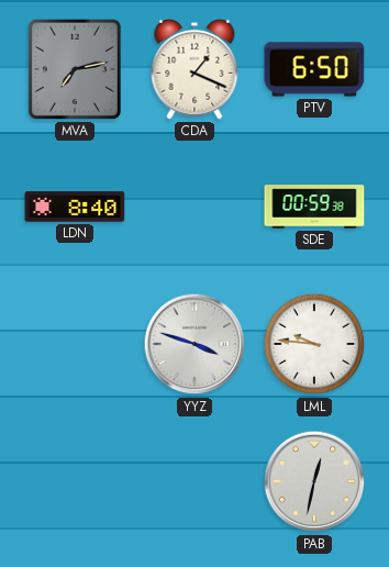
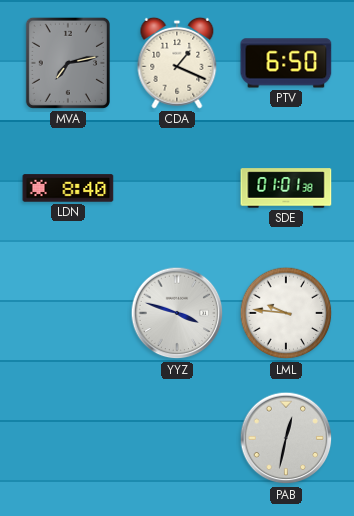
SDE: 00:59 -> 01:01 (286, 188)
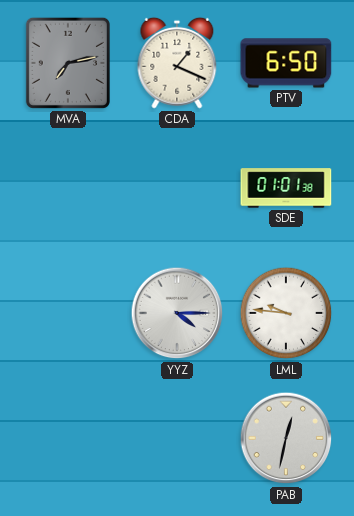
LDN: 8:40 -> none (68, 188)
YYZ: 3:48 -> 4:15 (177, 313)
